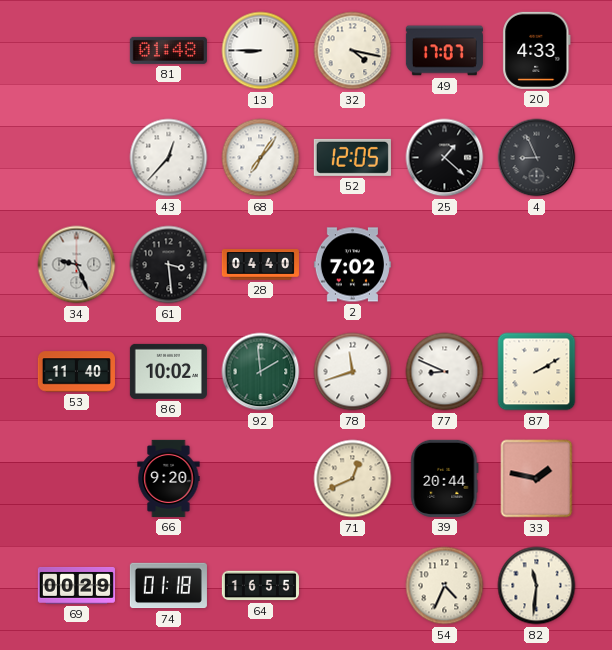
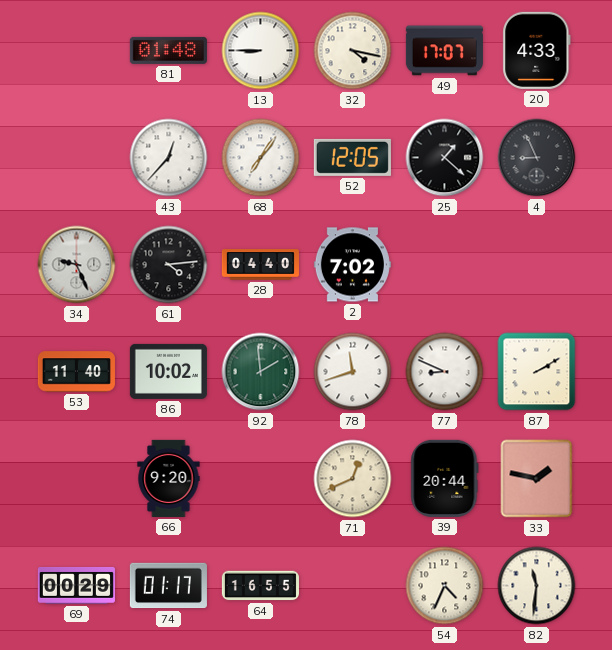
61: 3:29 -> 4:14 (169, 265)
74: 01:18 -> 01:17 (168, 586)
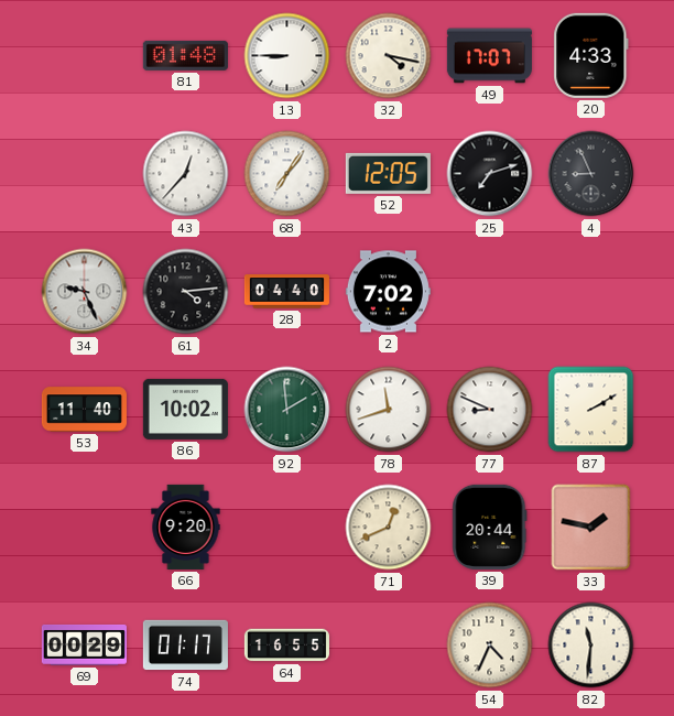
25: 1:22 -> 7:12 (490, 174)
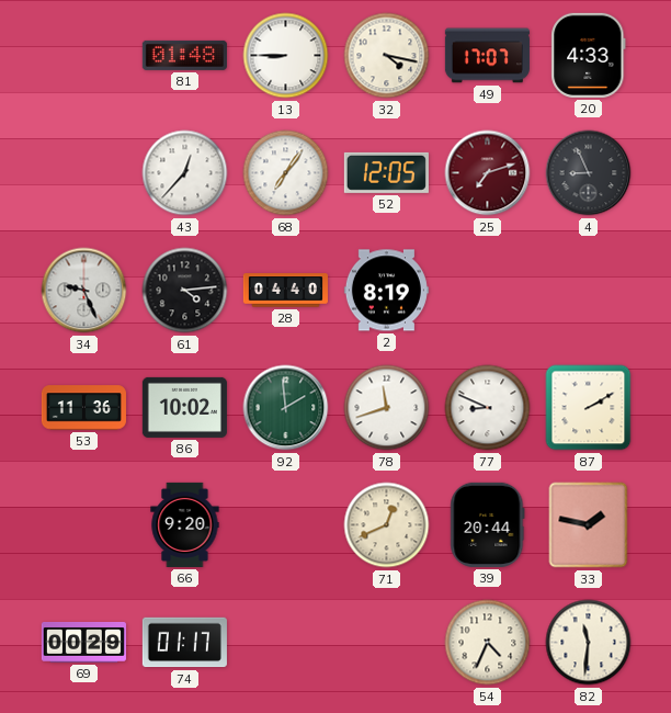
25 dial: black -> burgundy (488, 173)
2: 7:02 -> 8:19 (386, 291)
53: 11:40 -> 11:36 (83, 408)
64: 16:55 -> none (286, 646)
